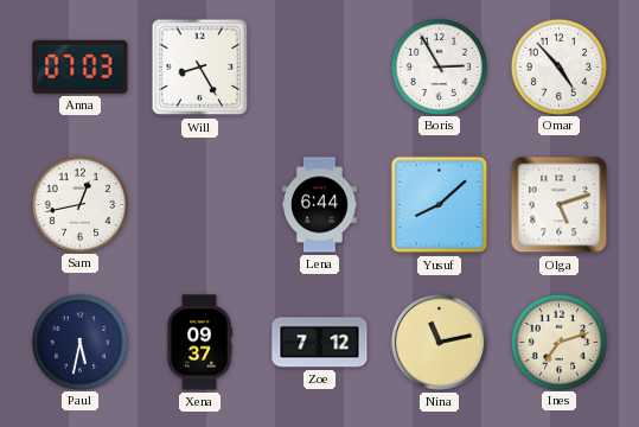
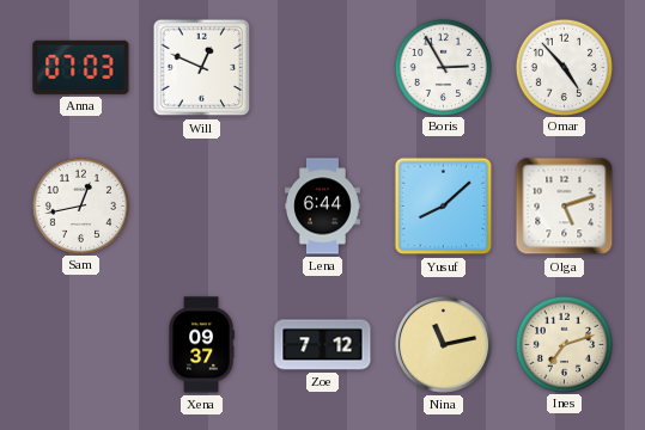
Will: 8:25 -> 12:49 (202, 68)
Paul: 5:32 -> none (79, 342)
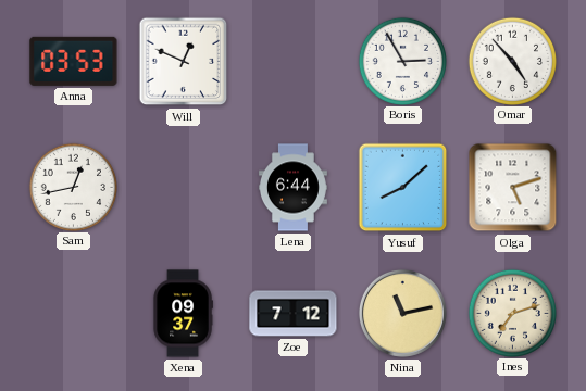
Anna: 07:03 -> 03:53 (74, 61)
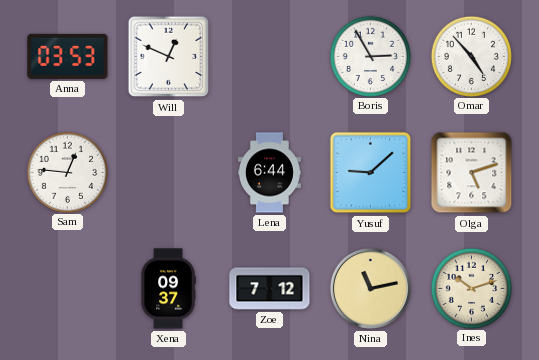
Sam: 12:43 -> 12:46 (67, 172)
Yusuf: 8:08 -> 9:08 (371, 173)
Ines: 7:12 -> 10:12 (471, 288)
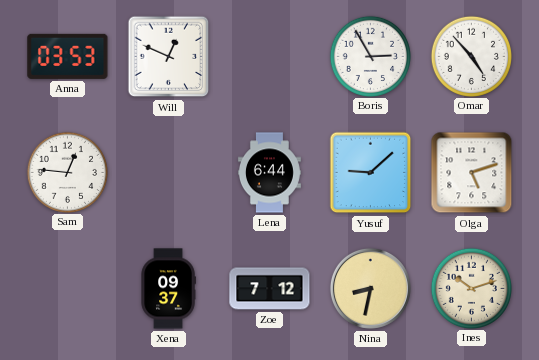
Nina: 11:13 -> 8:32 (370, 288)
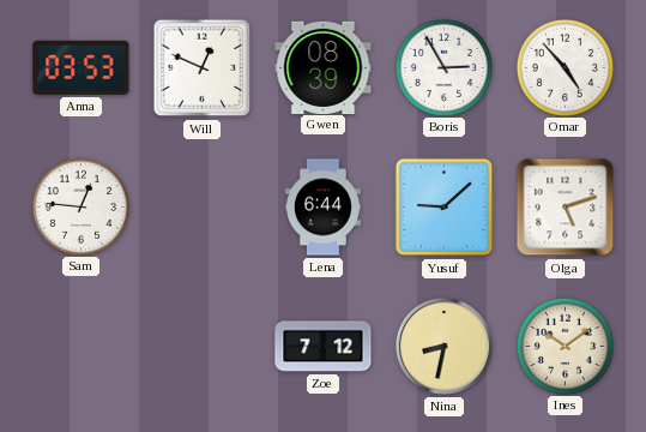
Gwen: none -> 08:39 (324, 67)
Xena: 09:37 -> none (168, 289)
Ines: 10:12 -> 10:09 (565, 346)
